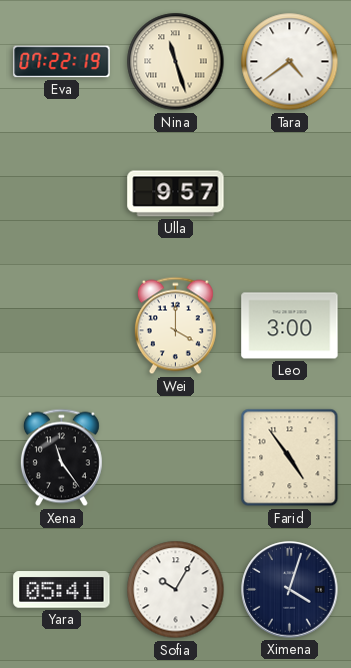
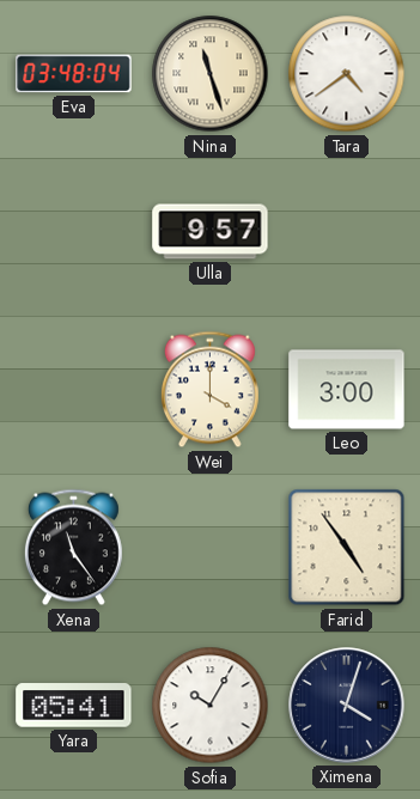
Eva: 07:22 -> 03:48 (74, 74)
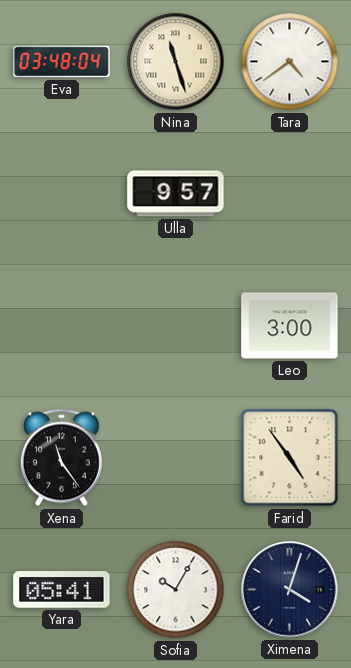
Wei: 4:00 -> none (209, 390)
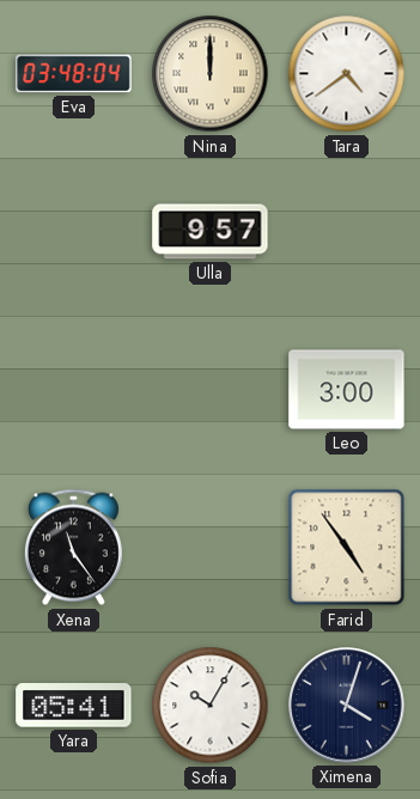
Nina: 11:27 -> 12:00 (211, 74)
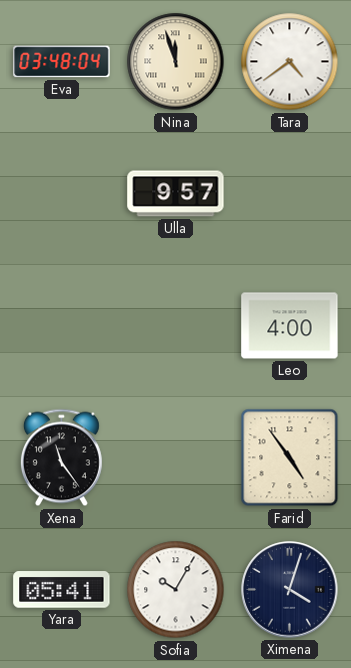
Nina: 12:00 -> 11:57 (176, 62)
Leo: 3:00 -> 4:00 (290, 326)
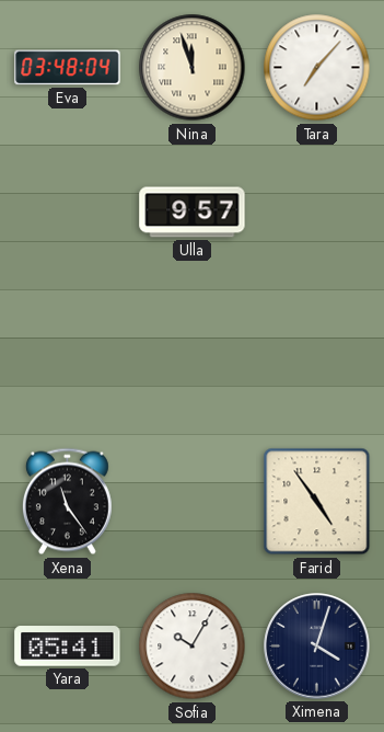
Tara: 4:39 -> 7:07 (317, 68)
Leo: 4:00 -> none (290, 326)
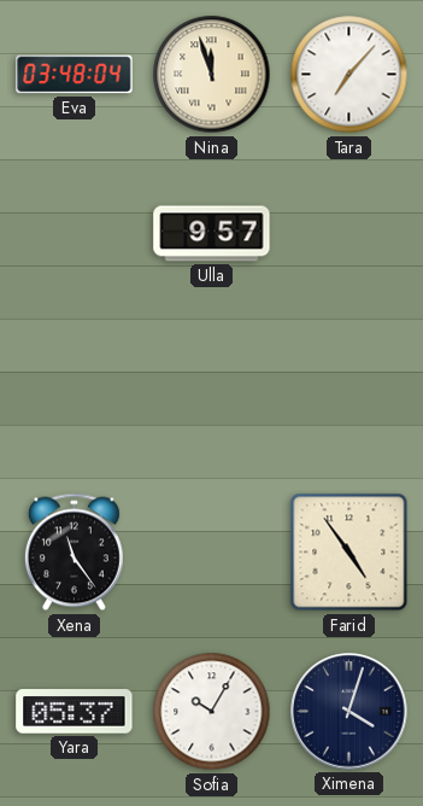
Yara: 05:41 -> 05:37 (75, 712)
